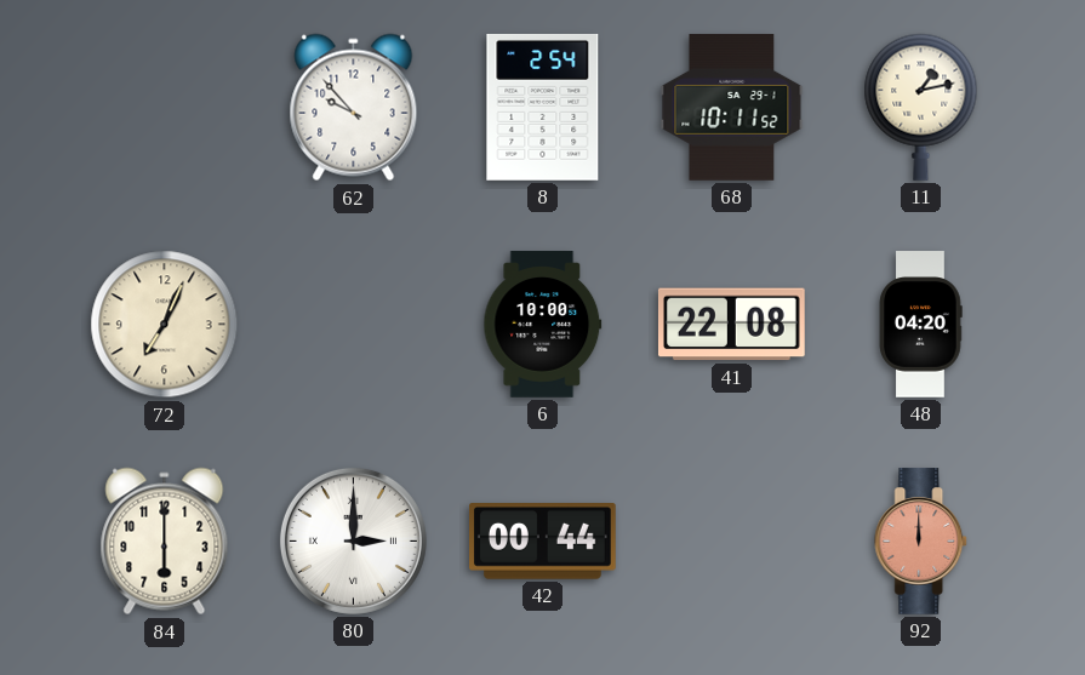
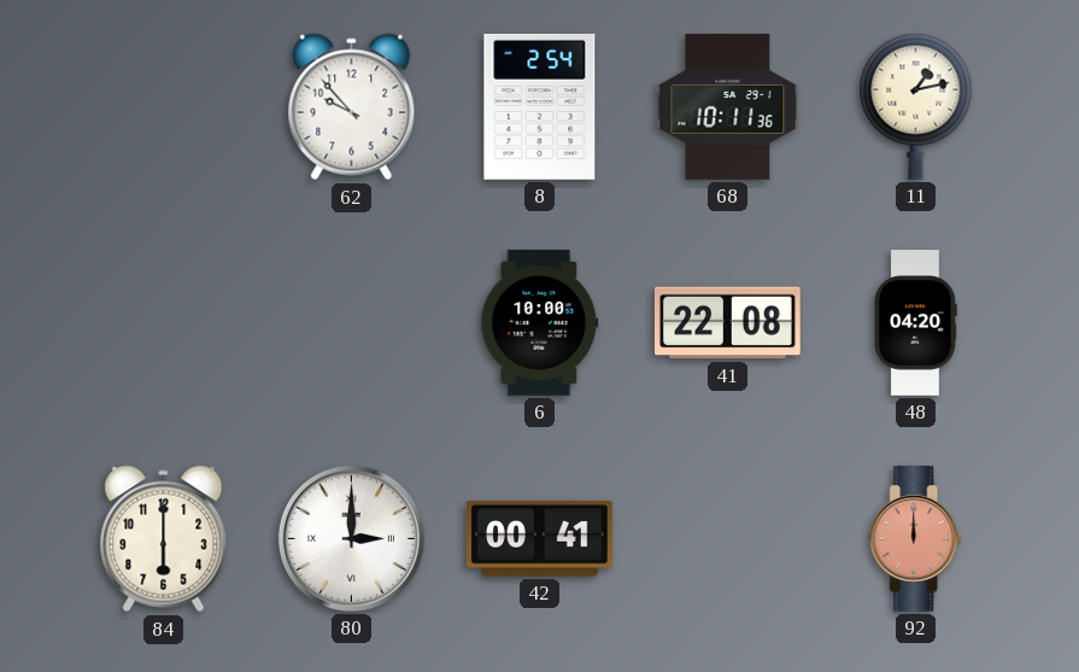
68: 10:11:52 -> 10:11:36 (728, 107)
72: 7:04 -> none (165, 325)
42: 00:44 -> 00:41 (540, 539)
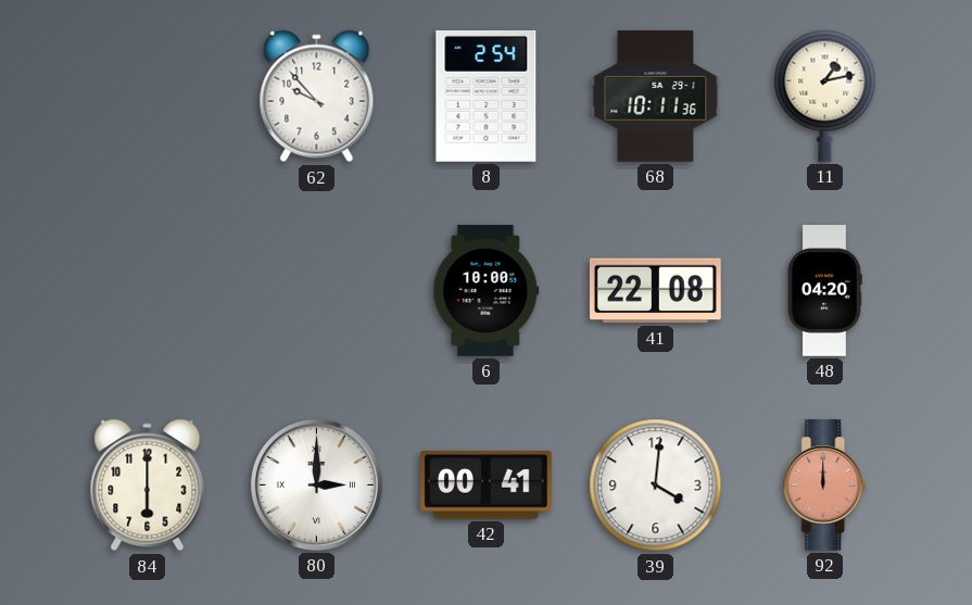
39: none -> 4:01 (656, 486)
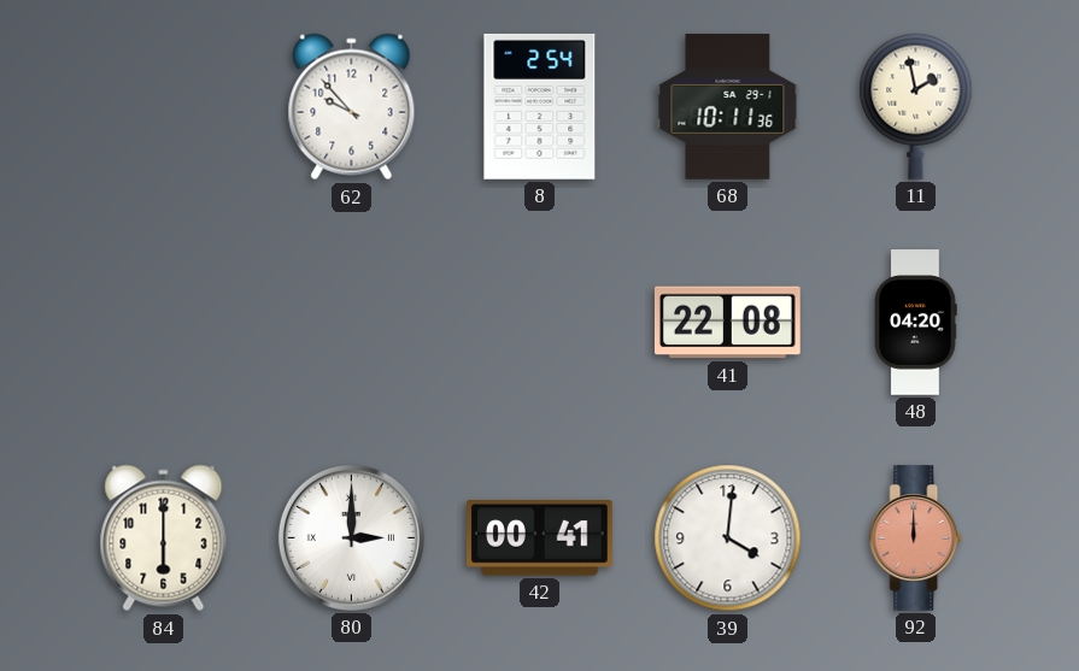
11: 1:13 -> 1:58 (916, 106)
6: 10:00 -> none (487, 291)
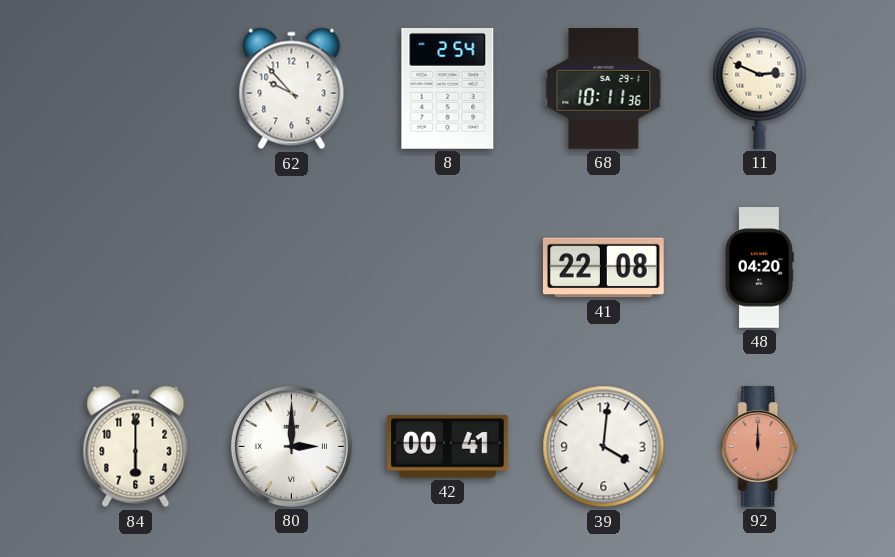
11: 1:58 -> 2:49 (760, 88)
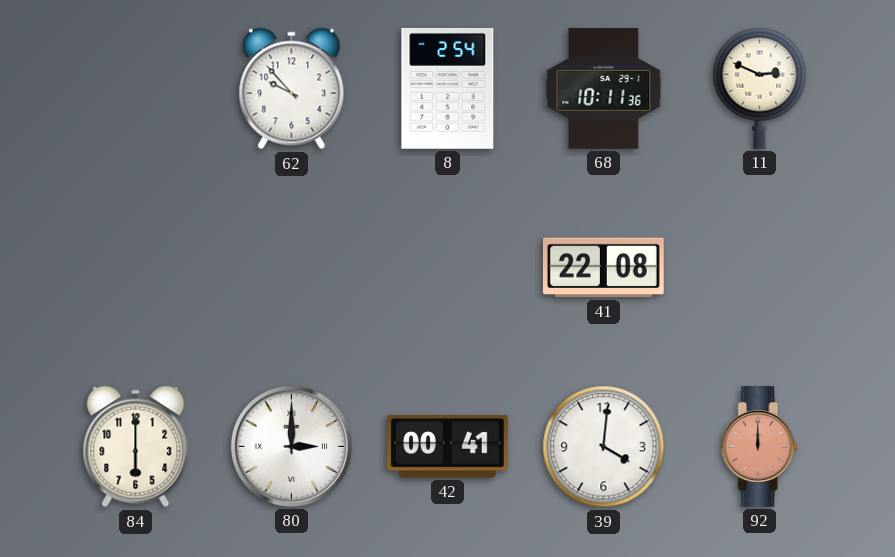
48: 04:20 -> none (760, 268)
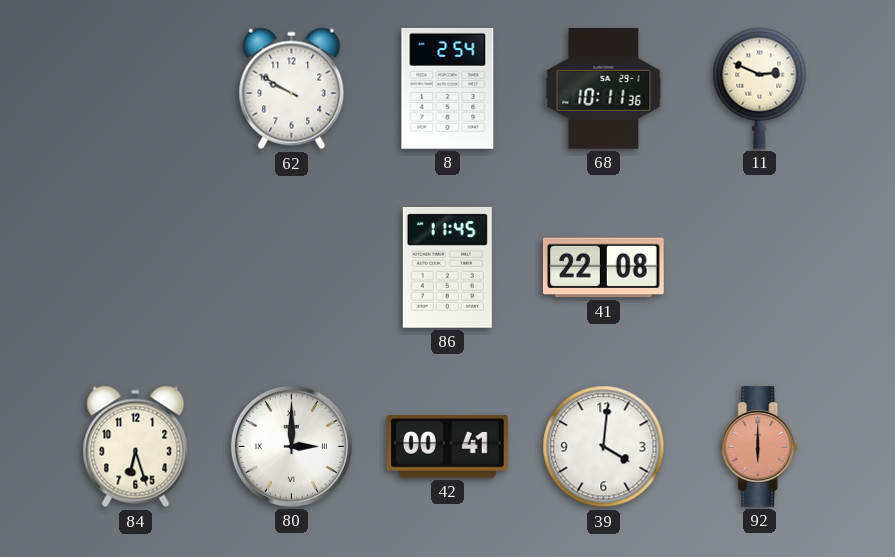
62: 9:53 -> 9:50 (292, 89)
86: none -> 11:45 (447, 267)
84: 6:00 -> 6:27 (136, 447)
92: 12:00 -> 6:00 (760, 447)
